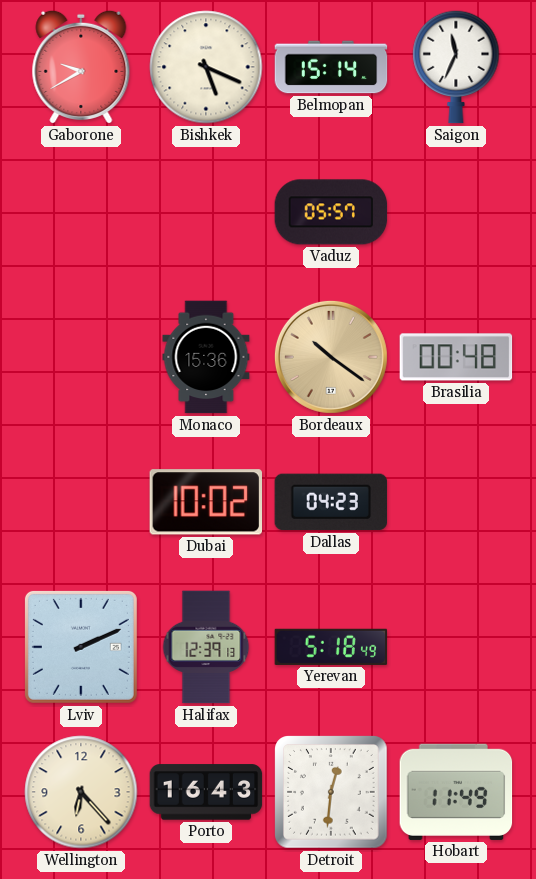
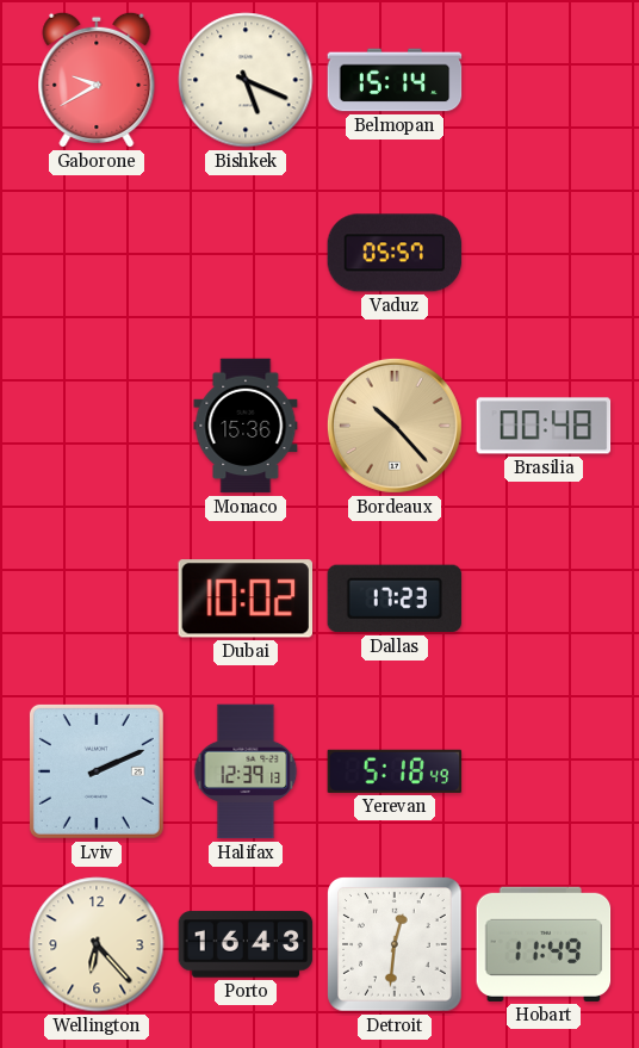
Saigon: 11:34 -> none (456, 67)
Bordeaux: 10:21 -> 10:23 (395, 426)
Dallas: 04:23 -> 17:23 (395, 599)
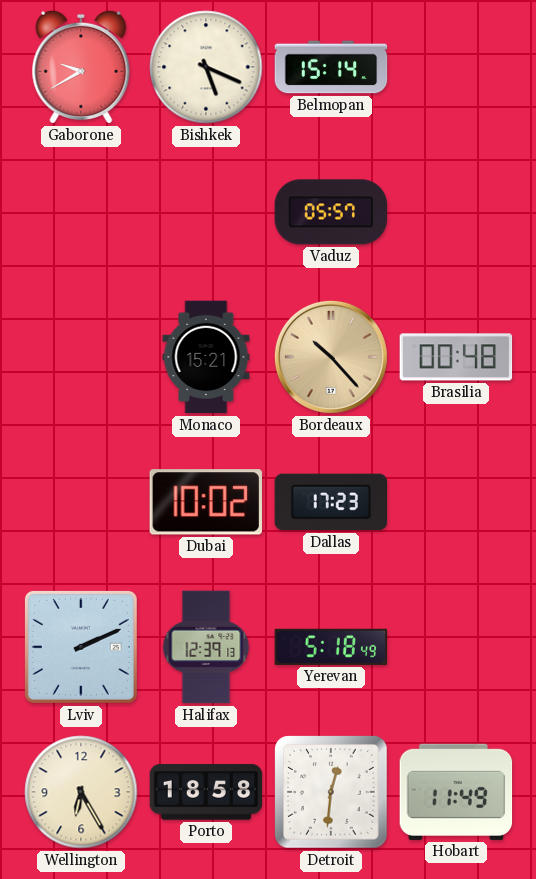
Monaco: 15:36 -> 15:21 (206, 357)
Wellington: 6:23 -> 6:25 (81, 792)
Porto: 16:43 -> 18:58 (206, 792)
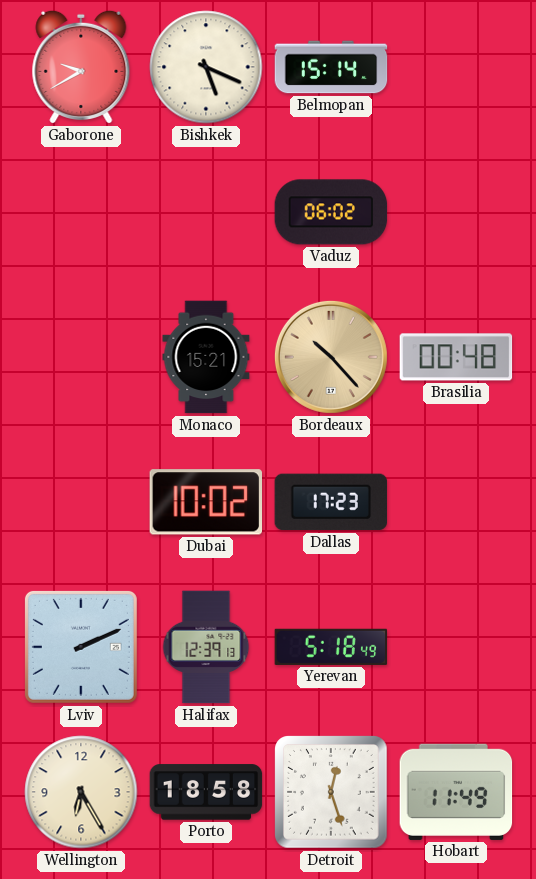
Vaduz: 05:57 -> 06:02 (331, 212)
Detroit: 12:31 -> 12:27 (331, 792)
